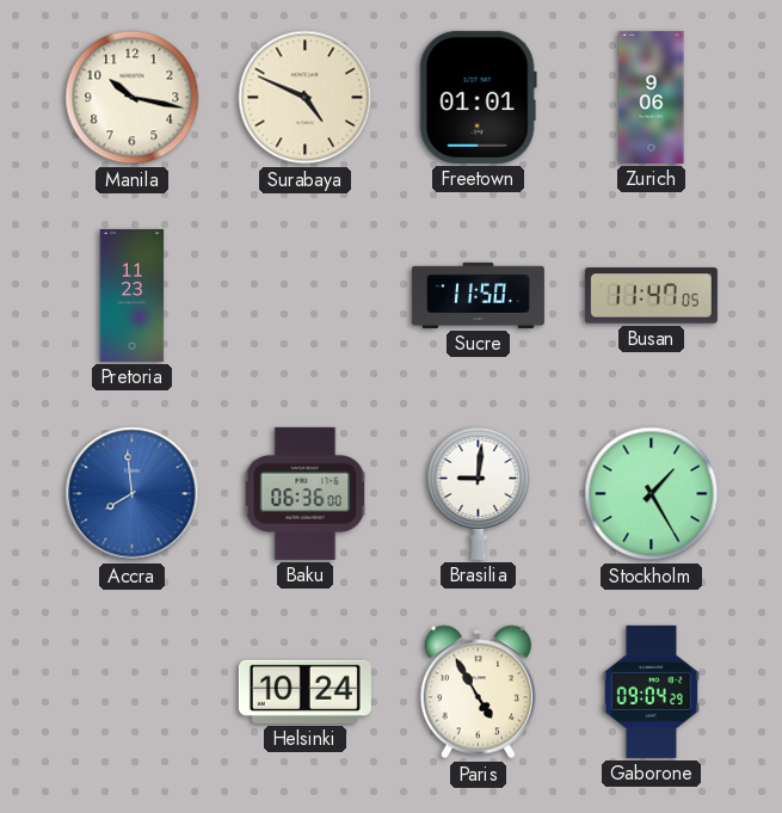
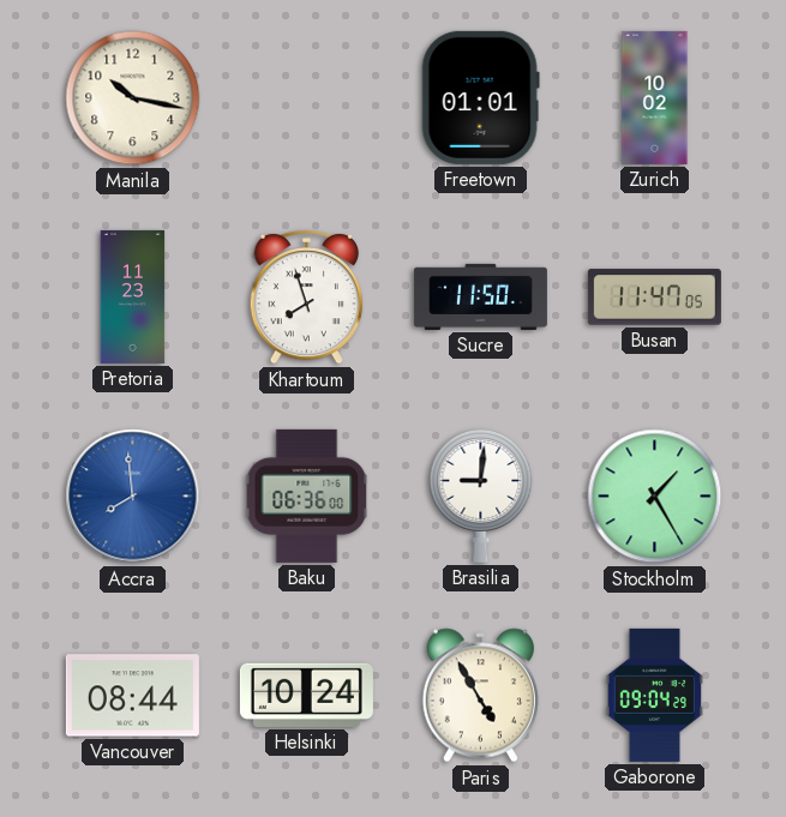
Surabaya: 4:49 -> none (306, 98)
Zurich: 9:06 -> 10:02 (655, 97)
Khartoum: none -> 7:57 (306, 296)
Vancouver: none -> 08:44 (132, 696)
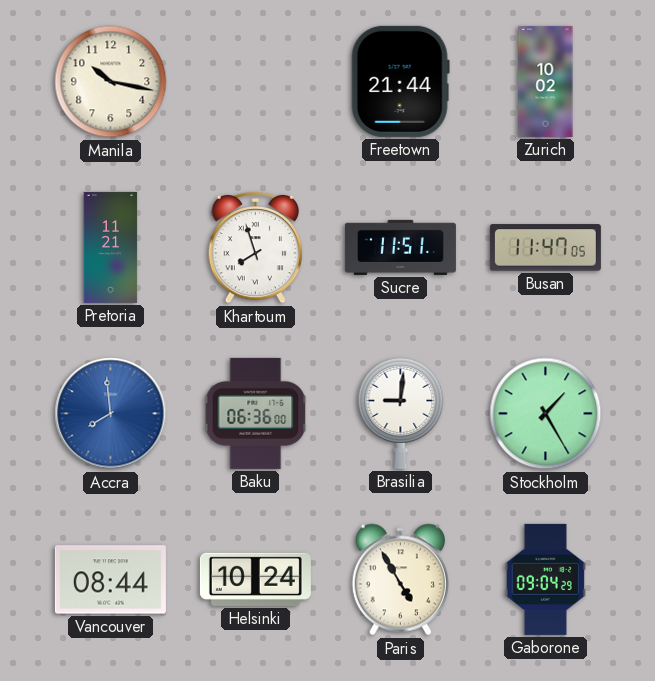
Freetown: 01:01 -> 21:44 (400, 81)
Pretoria: 11:23 -> 11:21 (111, 247)
Sucre: 11:50 -> 11:51 (400, 247)
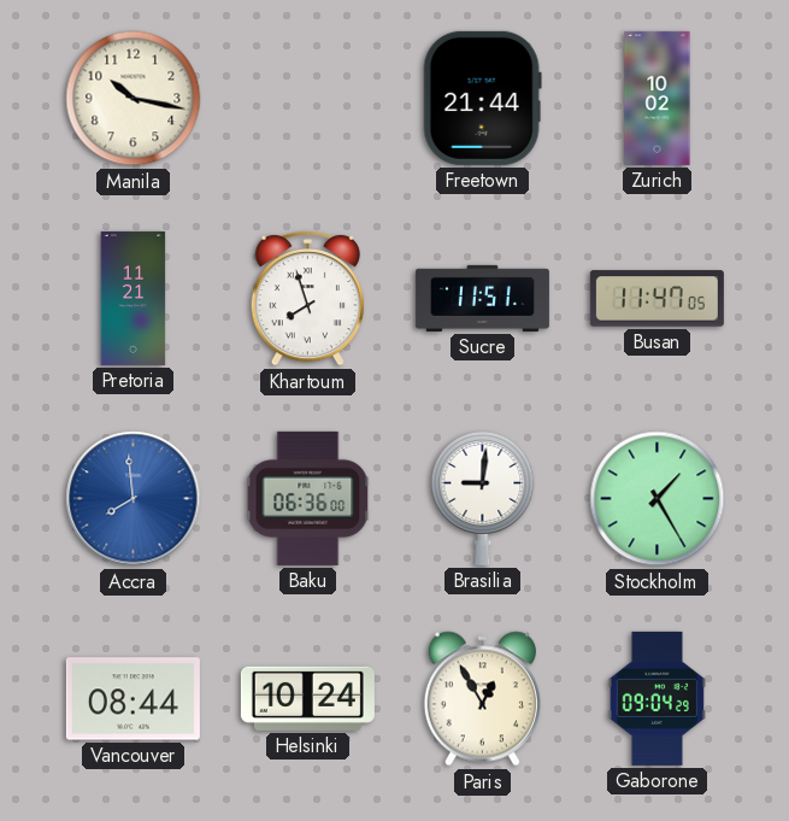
Paris: 4:55 -> 12:55 (482, 699)
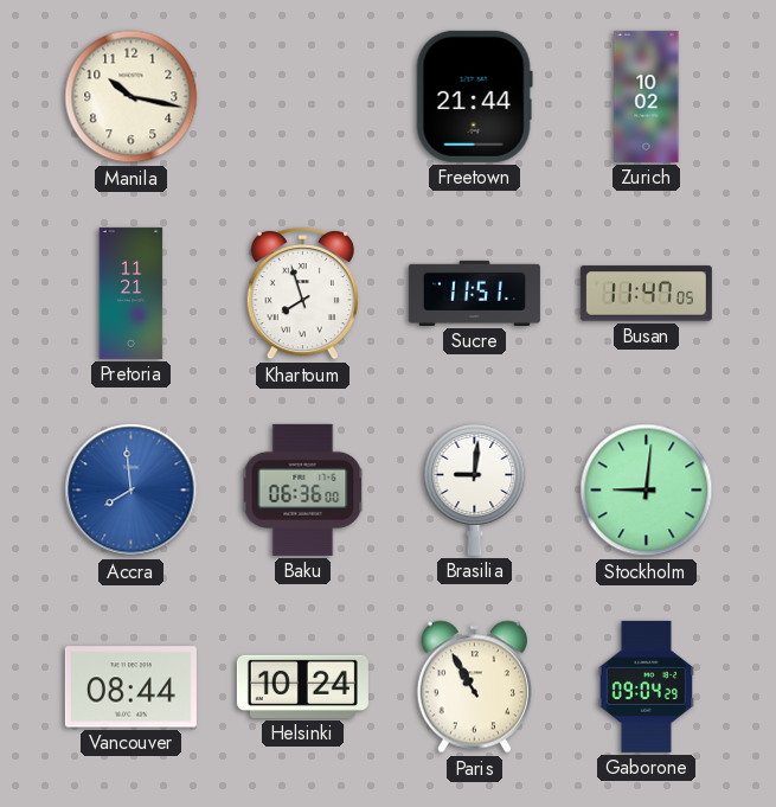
Stockholm: 1:25 -> 9:01 (647, 491)
Paris: 12:55 -> 10:55 (474, 687)
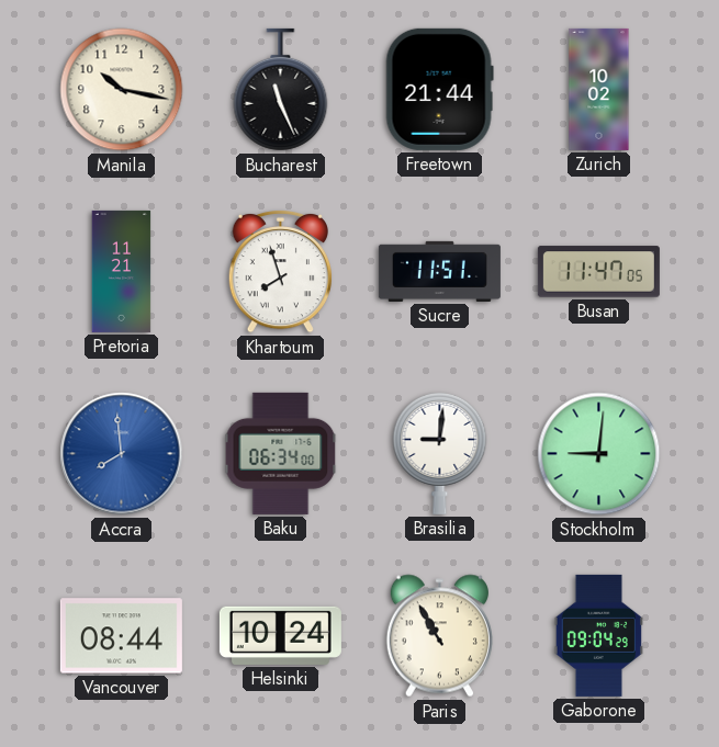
Bucharest: none -> 11:26 (281, 90)
Baku: 06:36 -> 06:34 (281, 453)
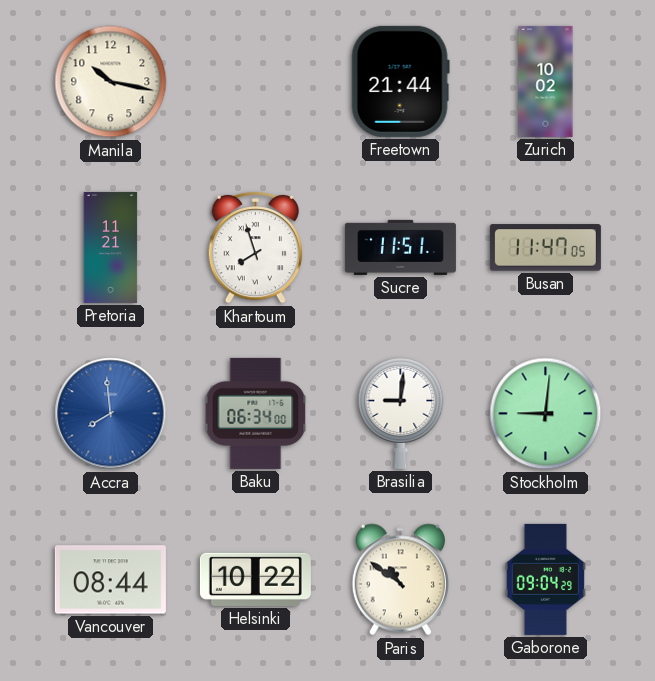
Bucharest: 11:26 -> none (281, 90)
Helsinki: 10:24 -> 10:22 (255, 579)
Paris: 10:55 -> 10:51 (400, 580)
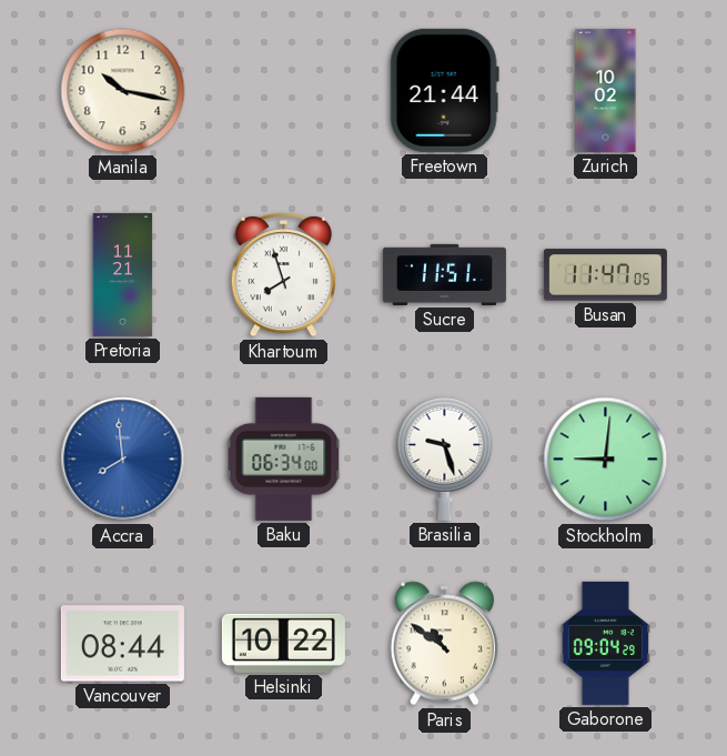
Brasilia: 9:01 -> 9:27 (445, 458)
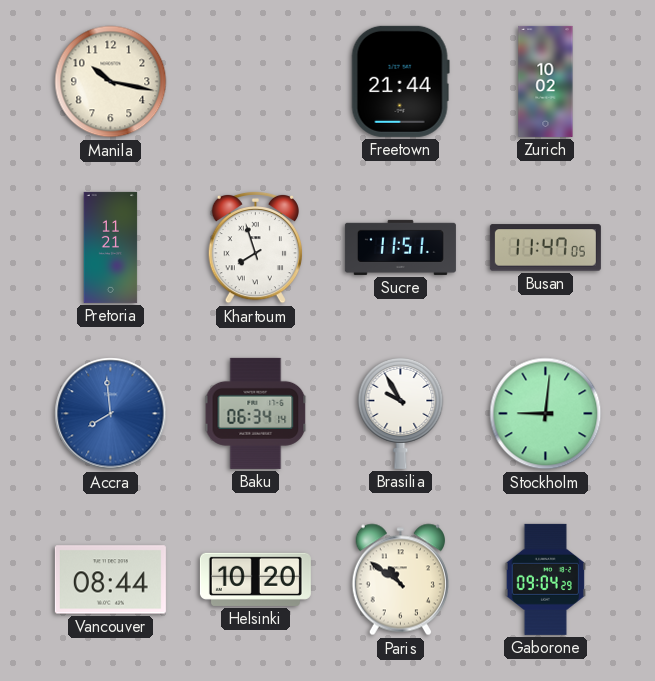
Baku: 06:34:00 -> 06:34:14 (256, 413)
Brasilia: 9:27 -> 9:55 (401, 413)
Helsinki: 10:22 -> 10:20 (255, 579)
